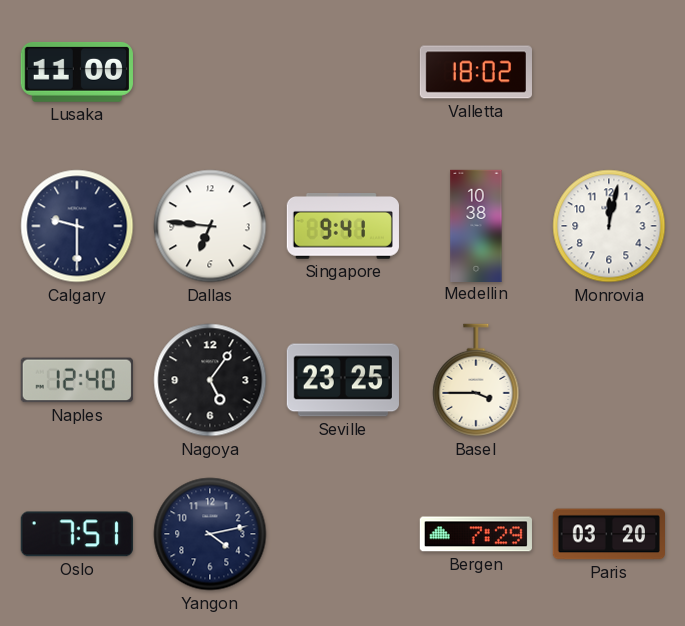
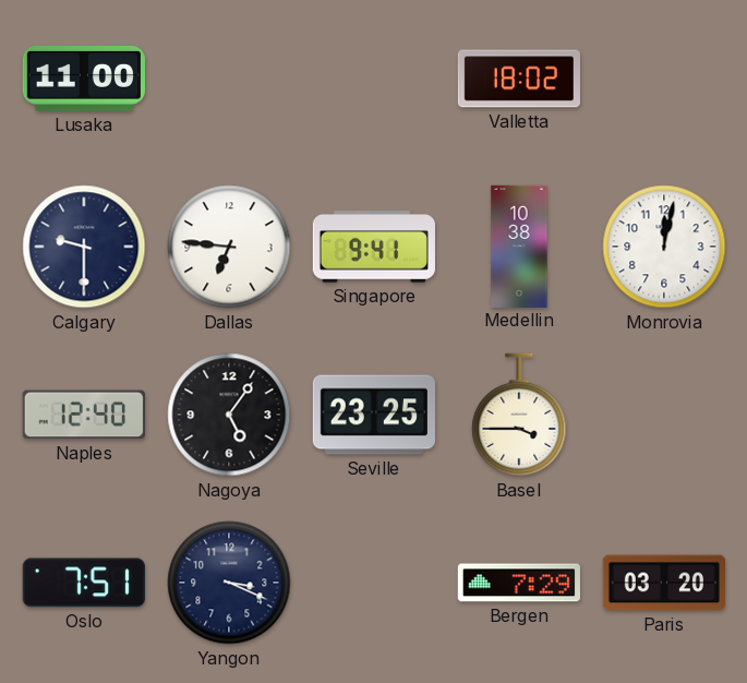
Yangon: 4:13 -> 3:19 (229, 583)
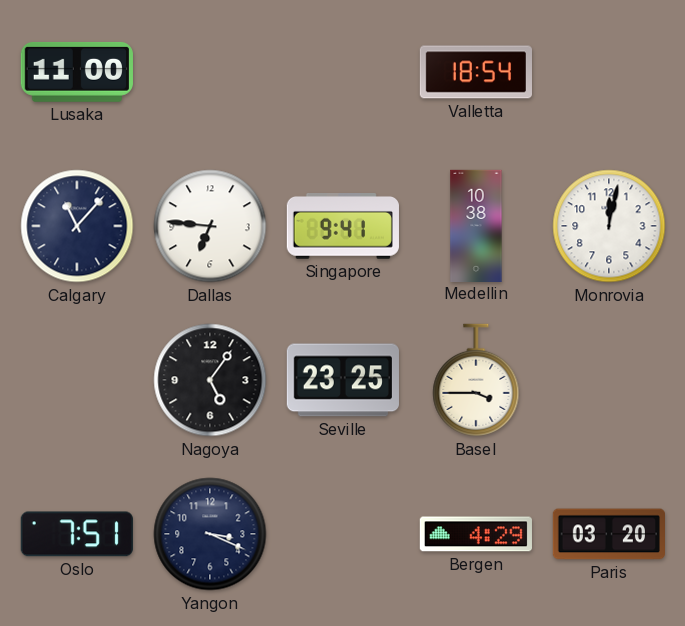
Valletta: 18:02 -> 18:54 (475, 72)
Calgary: 9:30 -> 11:07 (77, 226)
Naples: 12:40 -> none (84, 415)
Bergen: 7:29 -> 4:29 (476, 534)
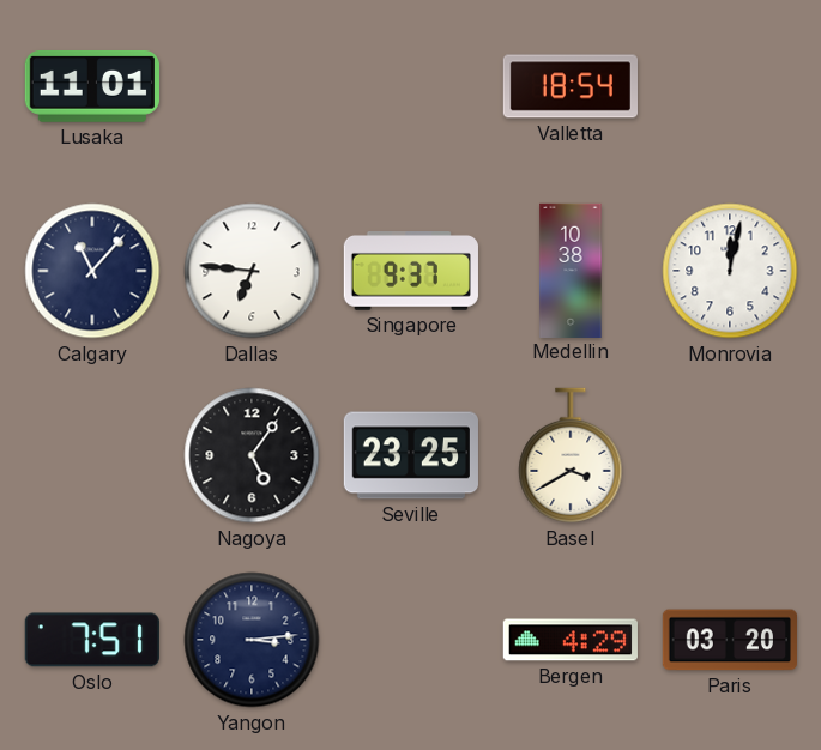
Lusaka: 11:00 -> 11:01 (92, 86)
Singapore: 9:41 -> 9:37 (411, 272)
Basel: 3:45 -> 3:40 (571, 455)
Yangon: 3:19 -> 3:14 (252, 640)
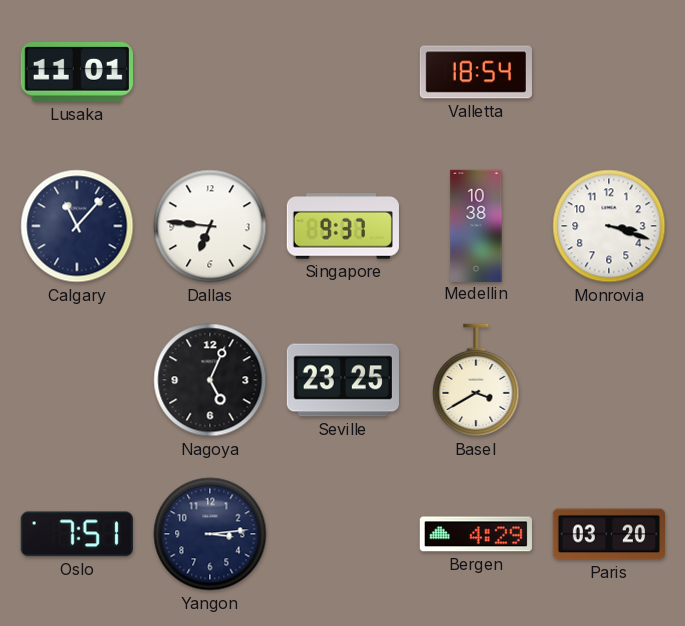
Monrovia: 12:02 -> 3:18 (609, 226)
Nagoya: 5:06 -> 5:04 (210, 380)
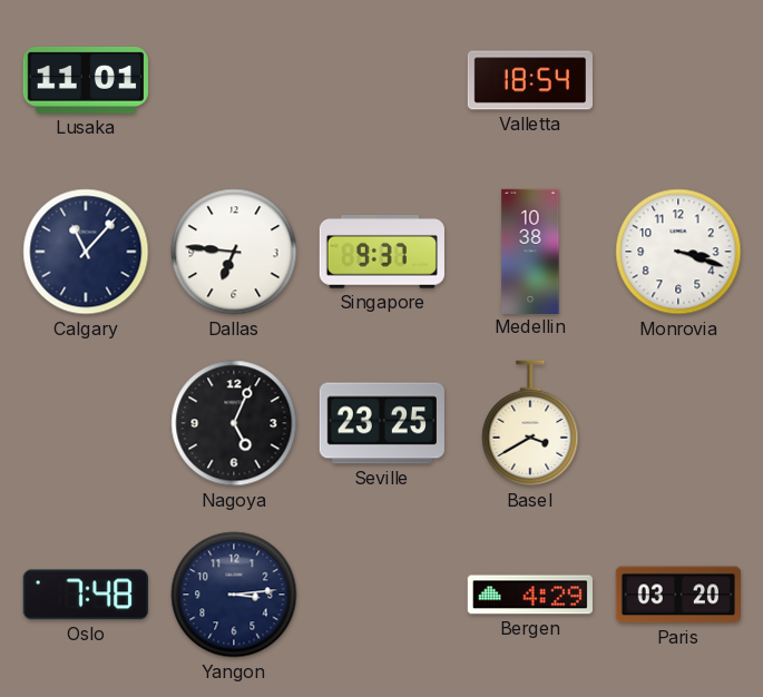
Oslo: 7:51 -> 7:48 (86, 595)
